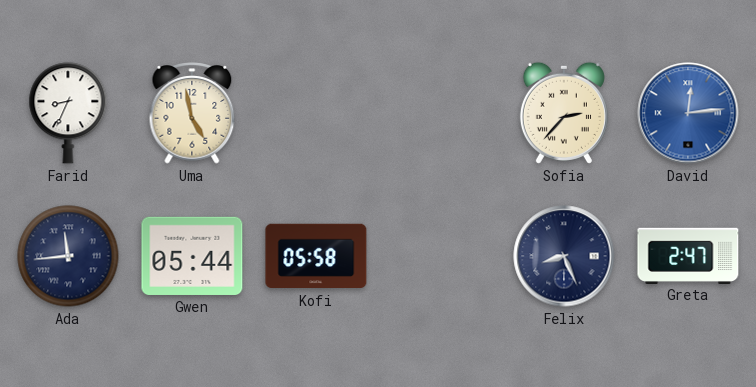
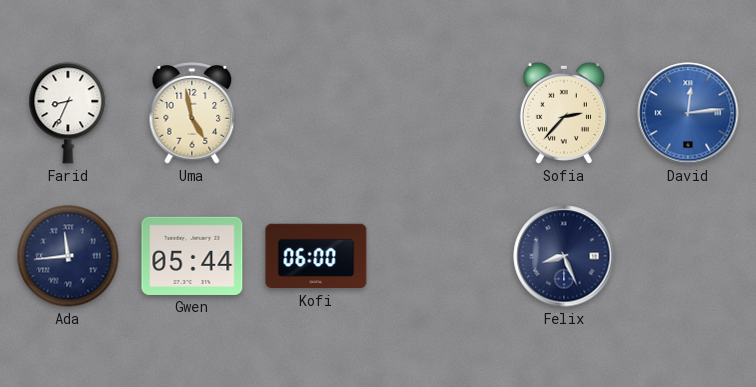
Kofi: 05:58 -> 06:00 (316, 256)
Greta: 2:47 -> none (688, 255)
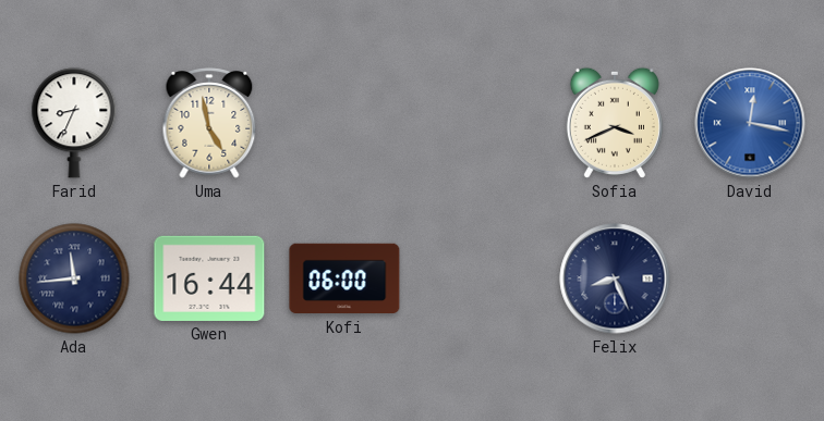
Sofia: 2:37 -> 3:41 (615, 123)
David: 12:14 -> 12:17 (750, 123)
Gwen: 05:44 -> 16:44 (209, 278)
